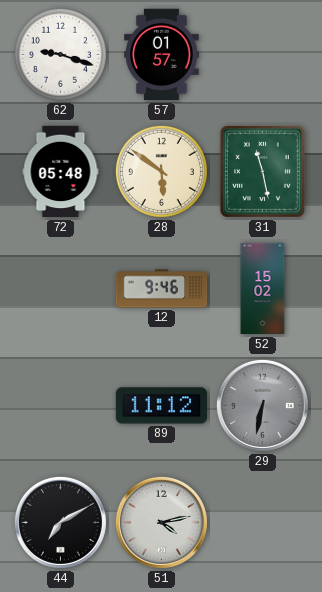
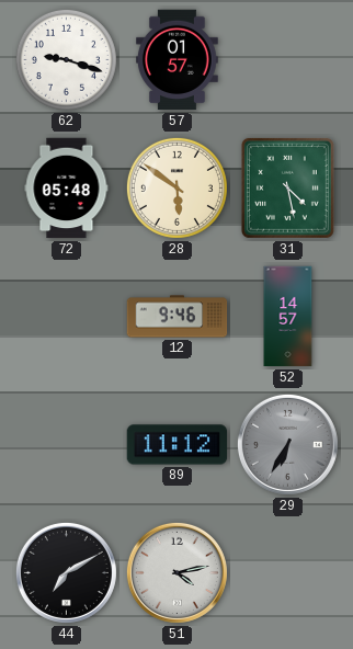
31: 11:28 -> 4:28 (287, 187)
52: 15:02 -> 14:57 (288, 317)
29: 6:32 -> 6:35 (287, 444)
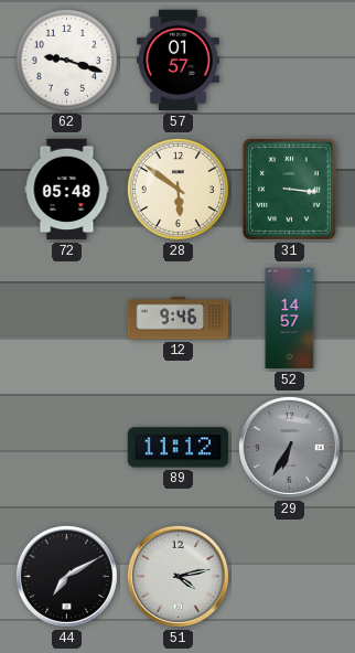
31: 4:28 -> 3:16 (289, 189)
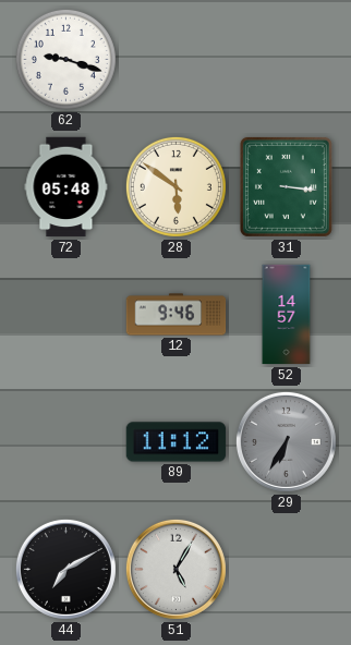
57: 01:57 -> none (179, 61)
51: 4:13 -> 5:05 (175, 569)
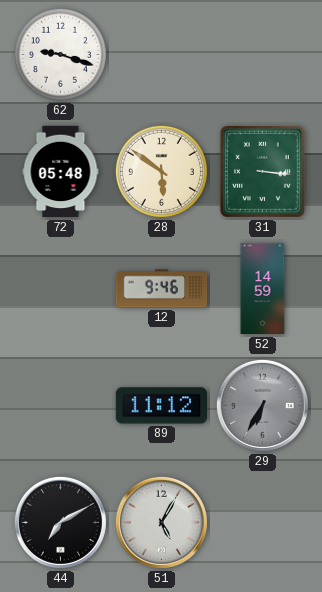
52: 14:57 -> 14:59 (263, 289)
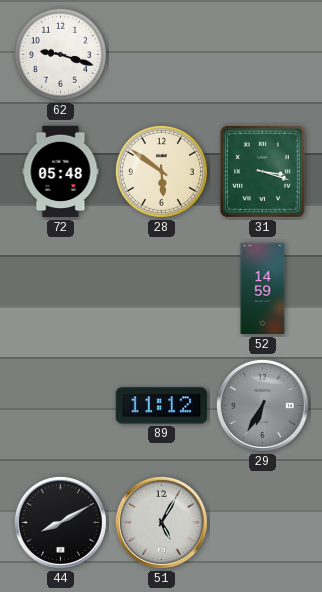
31: 3:16 -> 3:18 (262, 171)
12: 9:46 -> none (162, 289)
44: 7:10 -> 8:10 (60, 522)
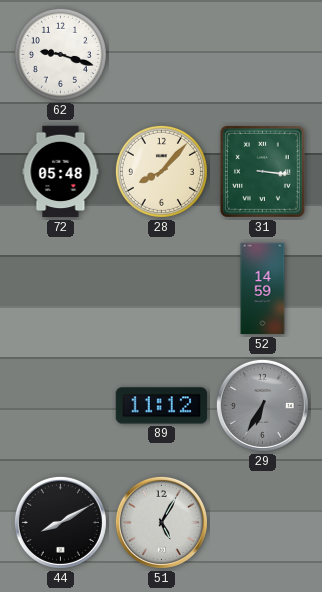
28: 5:51 -> 8:07 (161, 171)
31: 3:18 -> 3:16 (262, 171)
